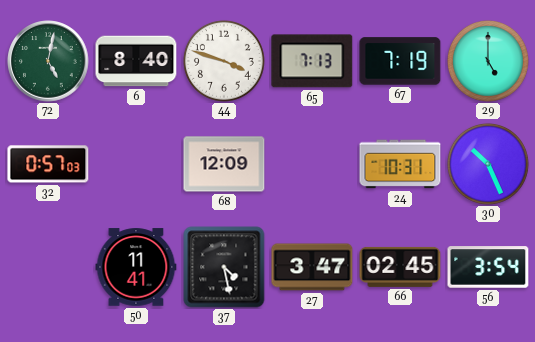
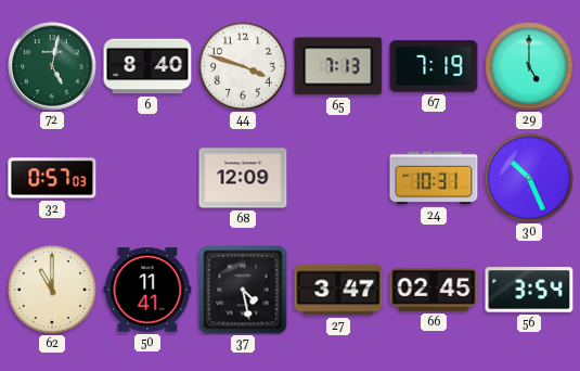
62: none -> 11:00 (52, 290)
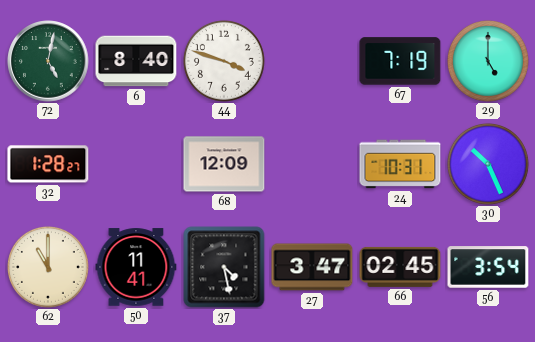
65: 7:13 -> none (338, 66)
32: 0:57 -> 1:28 (48, 164)
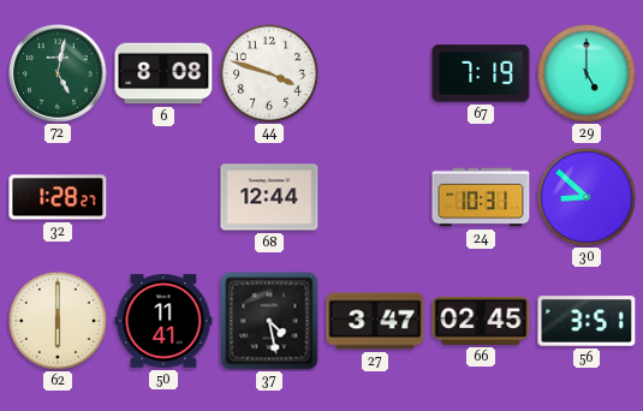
6: 8:40 -> 8:08 (163, 73)
68: 12:09 -> 12:44 (269, 197)
30: 10:26 -> 8:52 (587, 197)
62: 11:00 -> 6:00 (58, 321)
56: 3:54 -> 3:51 (587, 321)
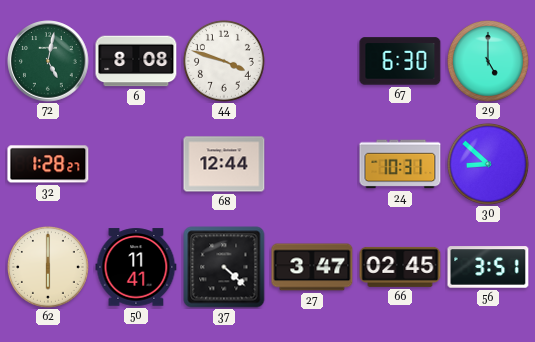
67: 7:19 -> 6:30 (400, 61)
37: 4:28 -> 4:22 (224, 267)
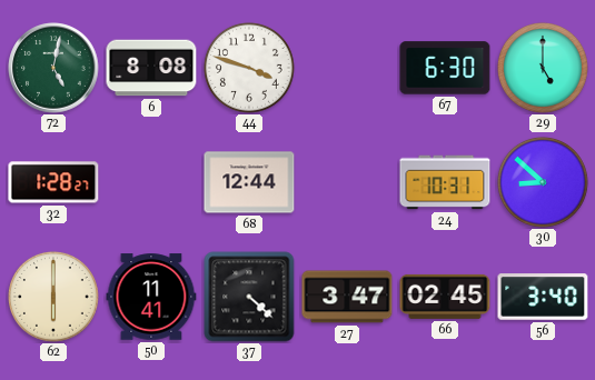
56: 3:51 -> 3:40 (543, 297)
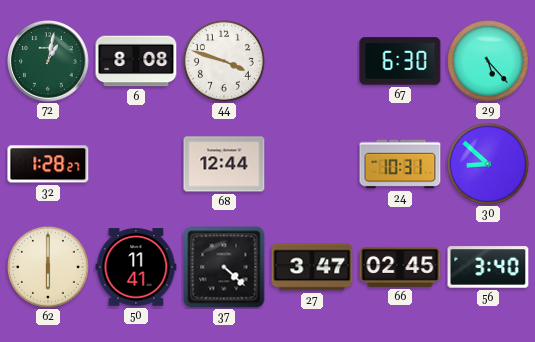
72: 5:02 -> 1:02 (48, 61)
29: 5:00 -> 5:23 (488, 61)
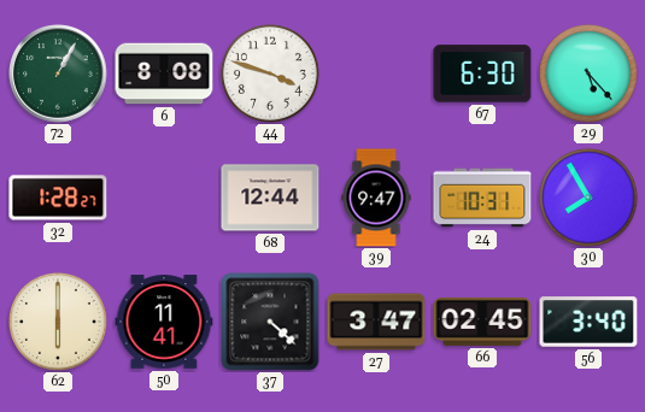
72: 1:02 -> 1:05 (58, 73)
39: none -> 9:47 (376, 198)
30: 8:52 -> 7:55 (588, 198)
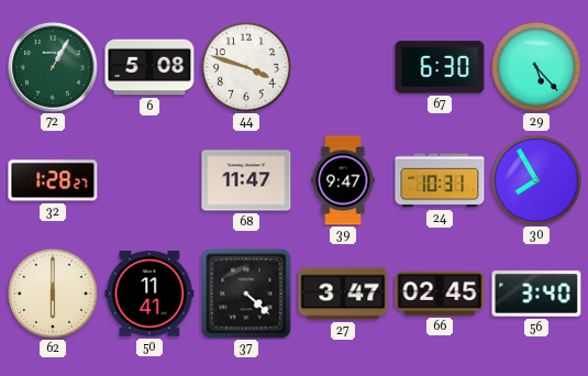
6: 8:08 -> 5:08 (149, 67)
68: 12:44 -> 11:47 (246, 180)
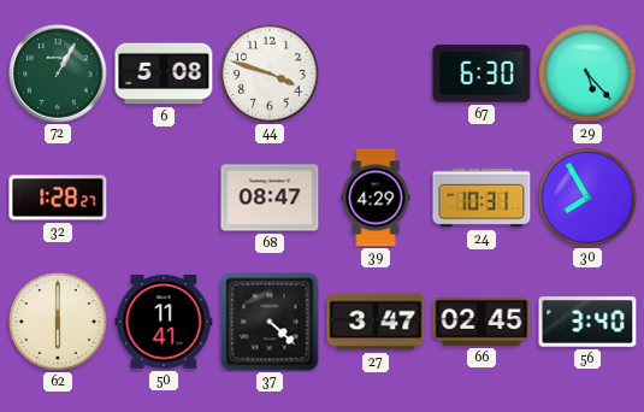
68: 11:47 -> 08:47 (270, 198)
39: 9:47 -> 4:29 (376, 198)
